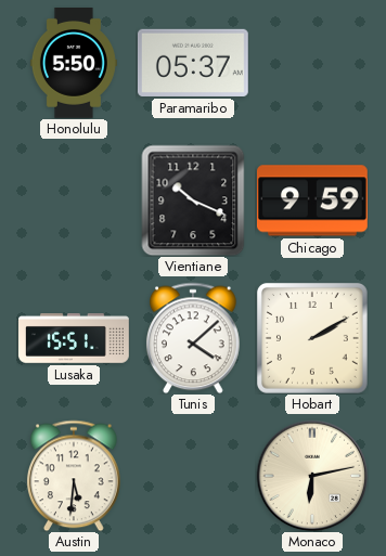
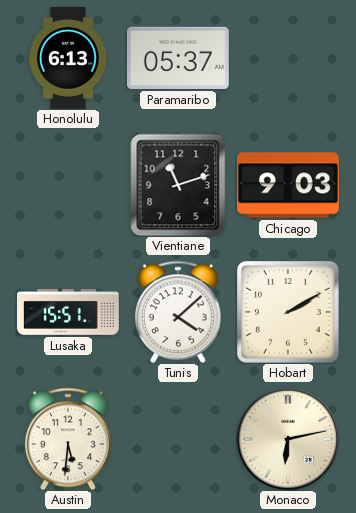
Honolulu: 5:50 -> 6:13 (68, 59)
Vientiane: 10:19 -> 11:12 (178, 185)
Chicago: 9:59 -> 9:03 (288, 185)
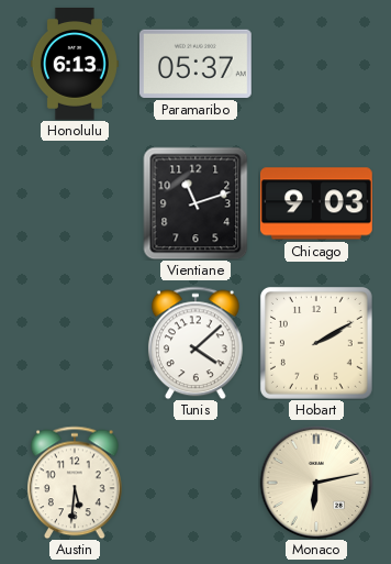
Lusaka: 15:51 -> none (69, 313)
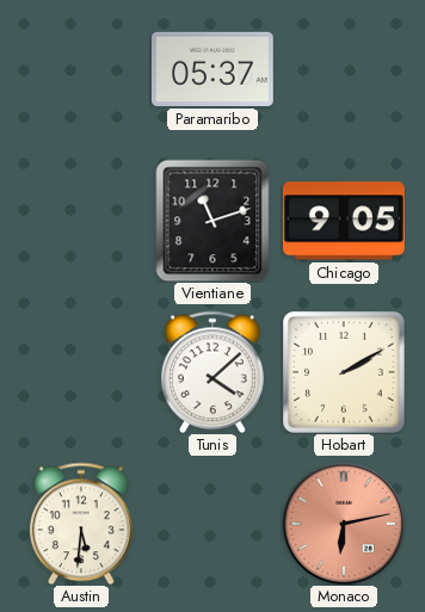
Honolulu: 6:13 -> none (75, 65)
Chicago: 9:03 -> 9:05 (344, 221)
Monaco dial: cream -> salmon (344, 524)
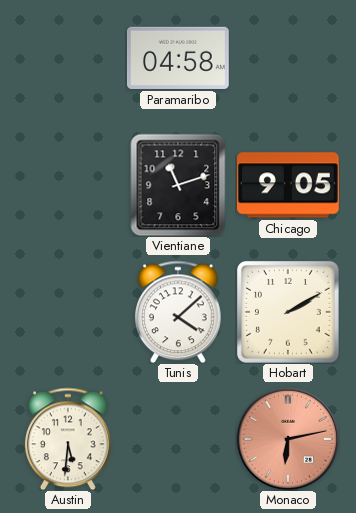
Paramaribo: 05:37 -> 04:58 (178, 58)
